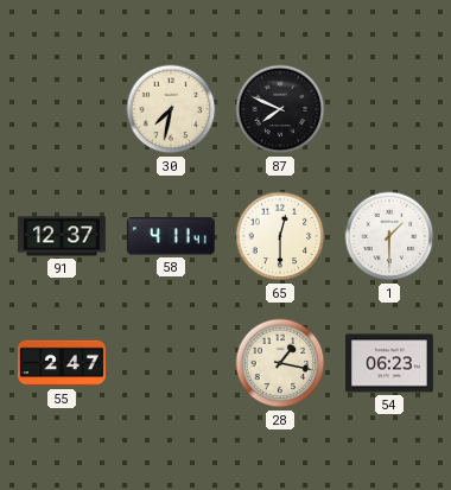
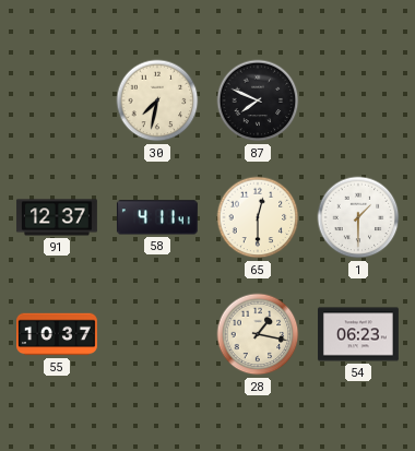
55: 2:47 -> 10:37 (58, 334)
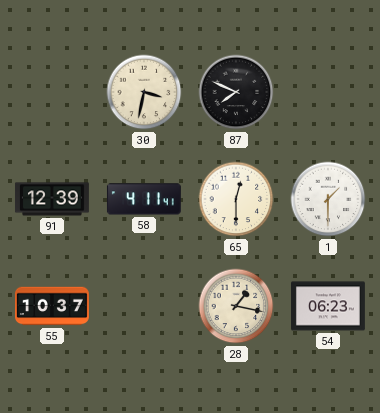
30: 7:32 -> 3:32 (144, 92)
91: 12:37 -> 12:39 (52, 199)
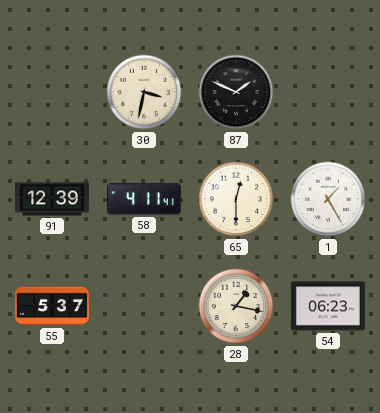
87: 7:49 -> 1:49 (236, 92)
1: 1:30 -> 1:25 (328, 199)
55: 10:37 -> 5:37 (53, 306)
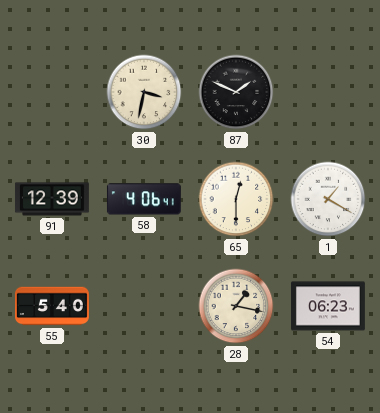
58: 4:11 -> 4:06 (144, 199)
1: 1:25 -> 1:20 (328, 199)
55: 5:37 -> 5:40 (53, 306)
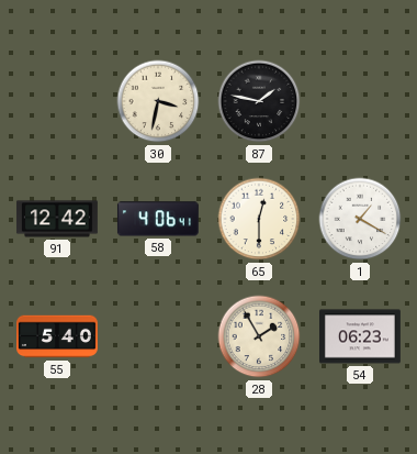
87: 1:49 -> 1:47 (259, 101)
91: 12:39 -> 12:42 (57, 219)
28: 1:17 -> 1:55 (259, 336)
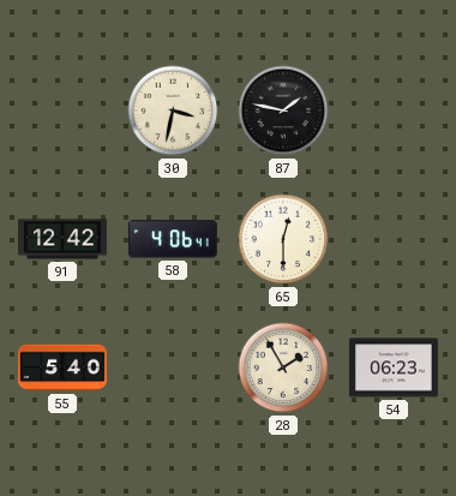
1: 1:20 -> none (360, 219)
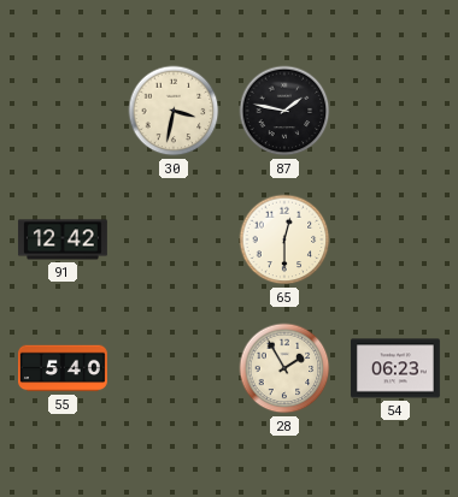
58: 4:06 -> none (173, 239)
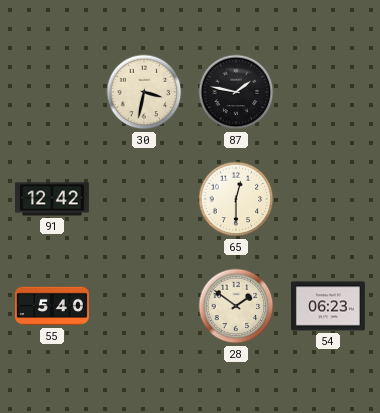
28: 1:55 -> 1:51 (236, 306)
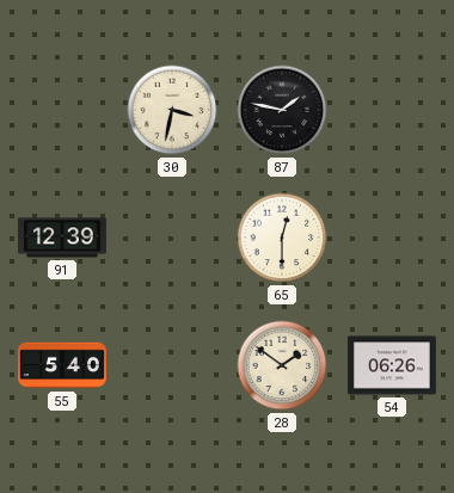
91: 12:42 -> 12:39 (62, 238)
54: 06:23 -> 06:26 (392, 365)
